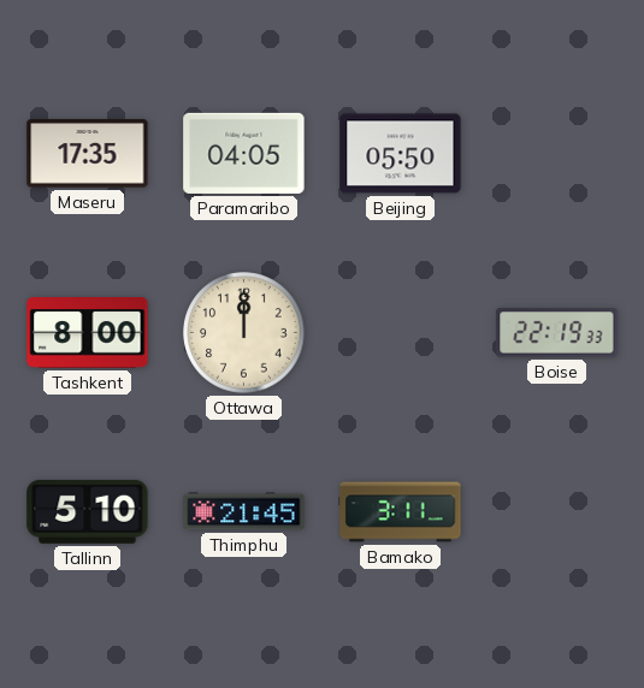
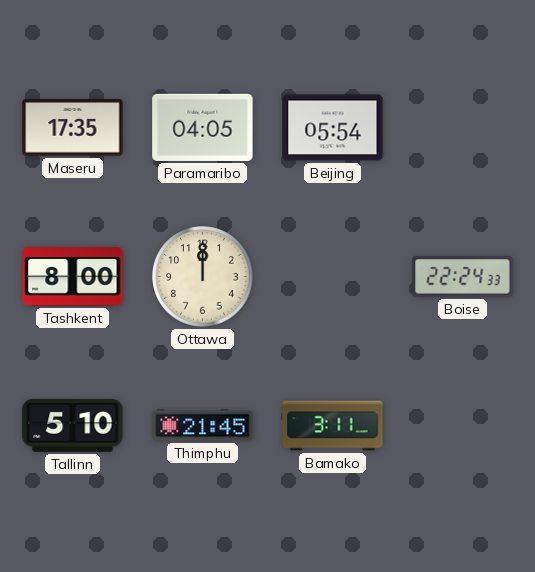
Beijing: 05:50 -> 05:54 (333, 128)
Boise: 22:19 -> 22:24 (463, 277)
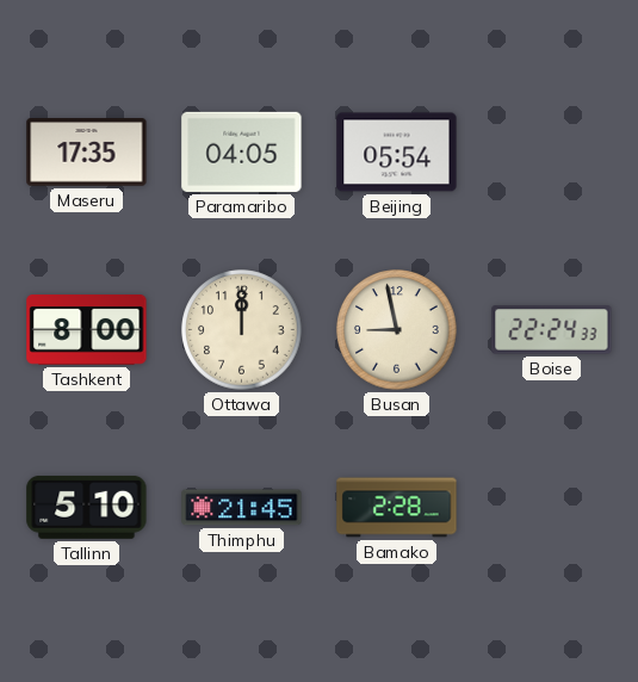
Busan: none -> 8:58 (397, 330)
Bamako: 3:11 -> 2:28 (397, 508)
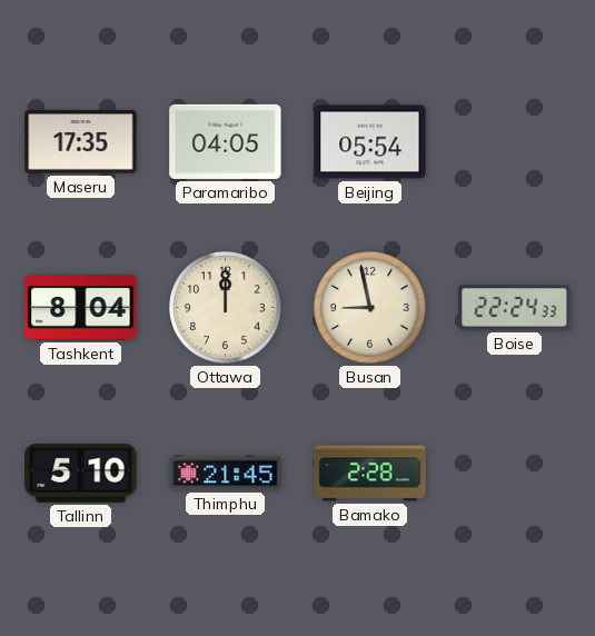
Tashkent: 8:00 -> 8:04 (81, 308)
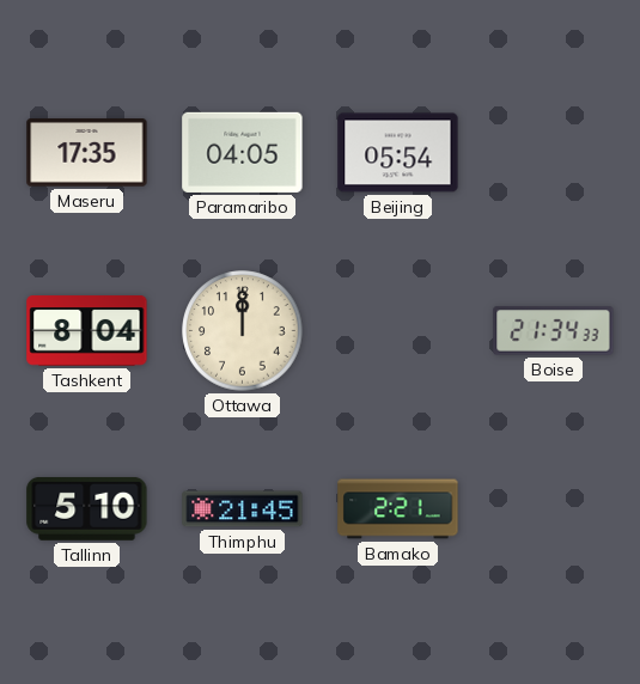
Busan: 8:58 -> none (370, 308)
Boise: 22:24 -> 21:34 (554, 331)
Bamako: 2:28 -> 2:21 (398, 509)
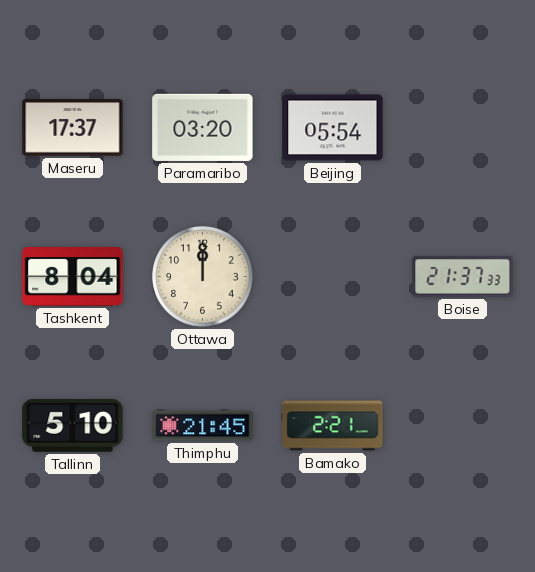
Maseru: 17:35 -> 17:37 (73, 128)
Paramaribo: 04:05 -> 03:20 (203, 127)
Boise: 21:34 -> 21:37 (463, 277)
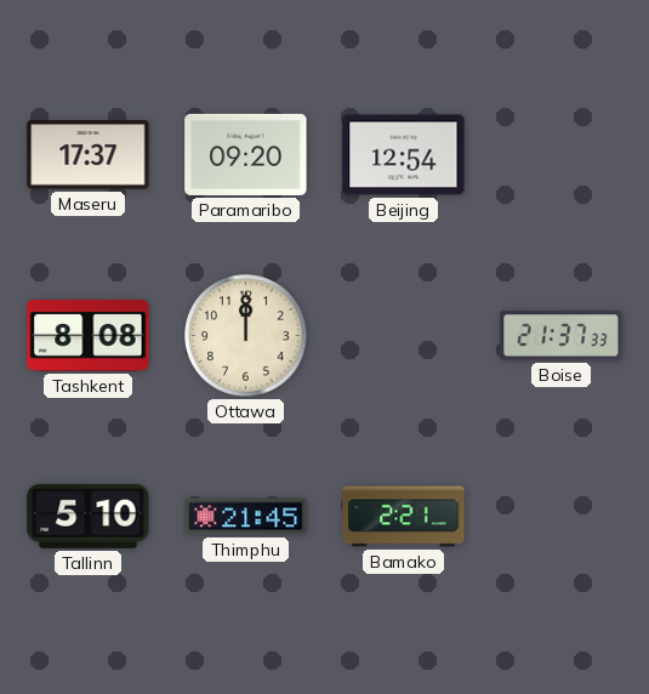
Paramaribo: 03:20 -> 09:20 (246, 154)
Beijing: 05:54 -> 12:54 (404, 155)
Tashkent: 8:04 -> 8:08 (89, 336)
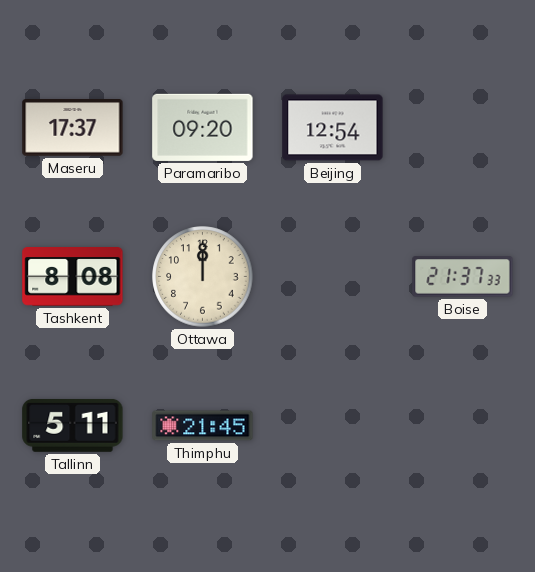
Tallinn: 5:10 -> 5:11 (73, 425)
Bamako: 2:21 -> none (404, 517)
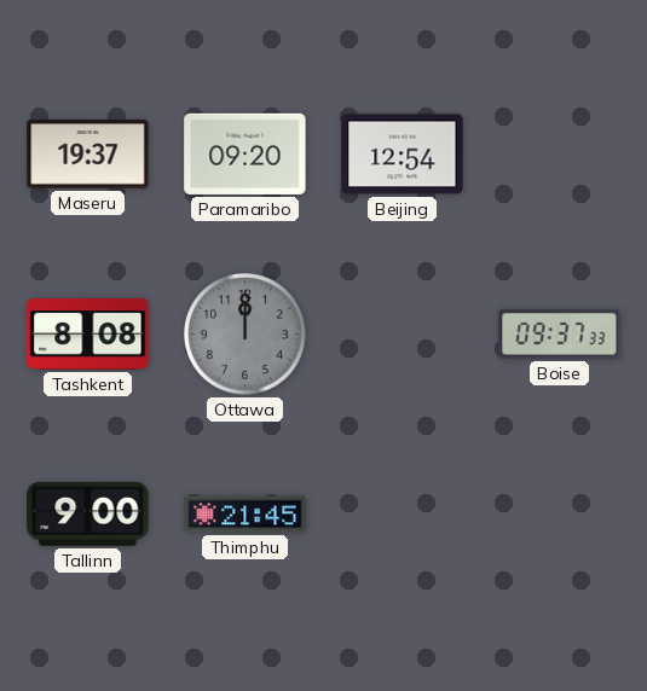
Maseru: 17:37 -> 19:37 (88, 155)
Ottawa dial: cream -> grey (245, 335)
Boise: 21:37 -> 09:37 (560, 335)
Tallinn: 5:11 -> 9:00 (88, 513)
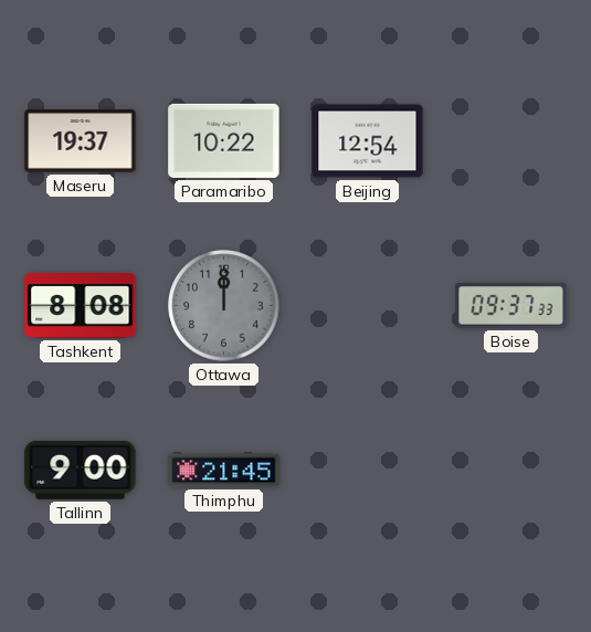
Paramaribo: 09:20 -> 10:22 (224, 140)
